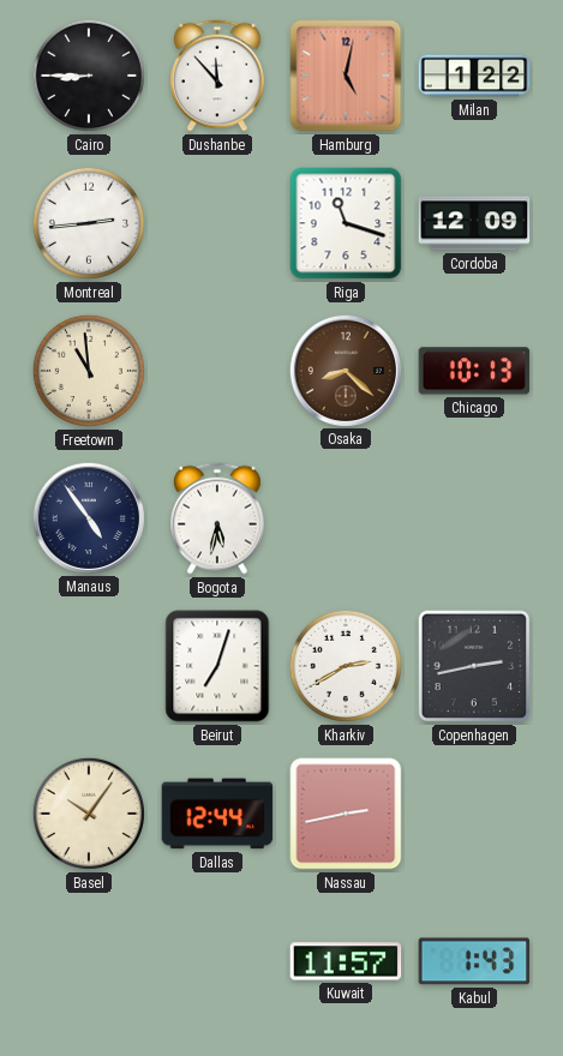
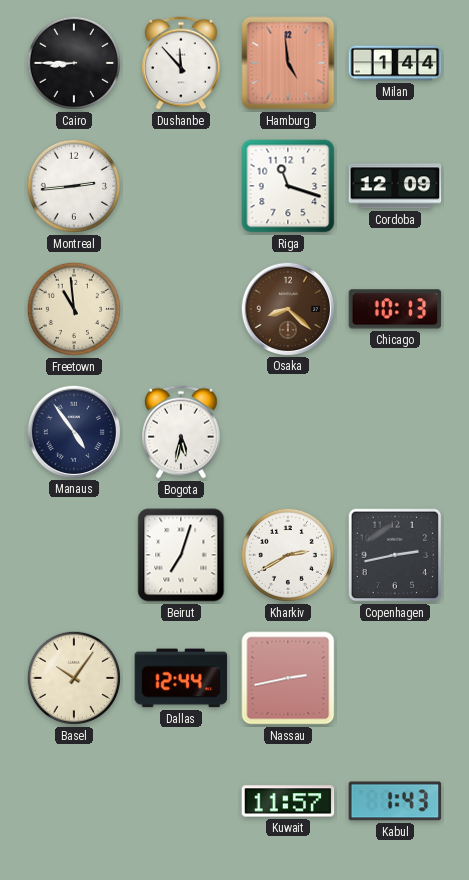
Hamburg: 5:02 -> 4:59 (288, 63)
Milan: 1:22 -> 1:44 (395, 63)
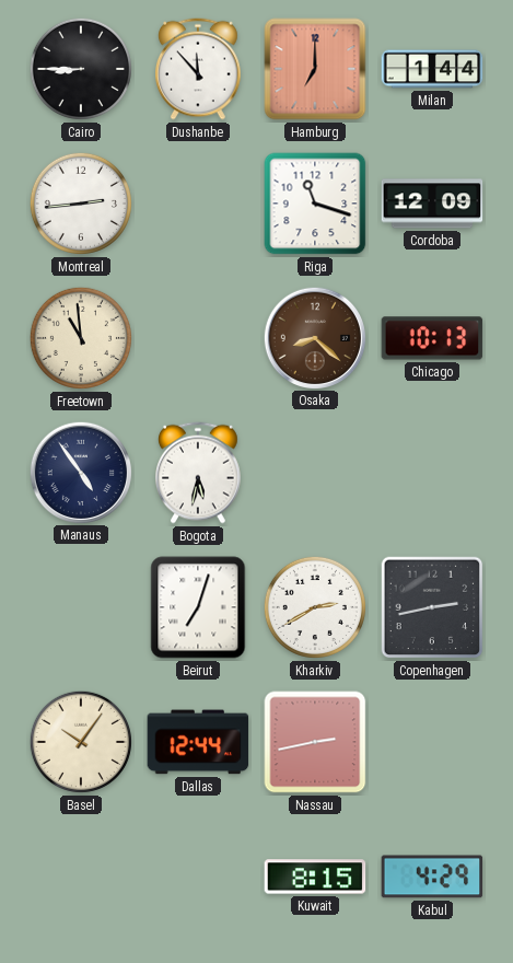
Hamburg: 4:59 -> 7:00 (315, 69)
Kuwait: 11:57 -> 8:15 (315, 877)
Kabul: 1:43 -> 4:29 (432, 877)
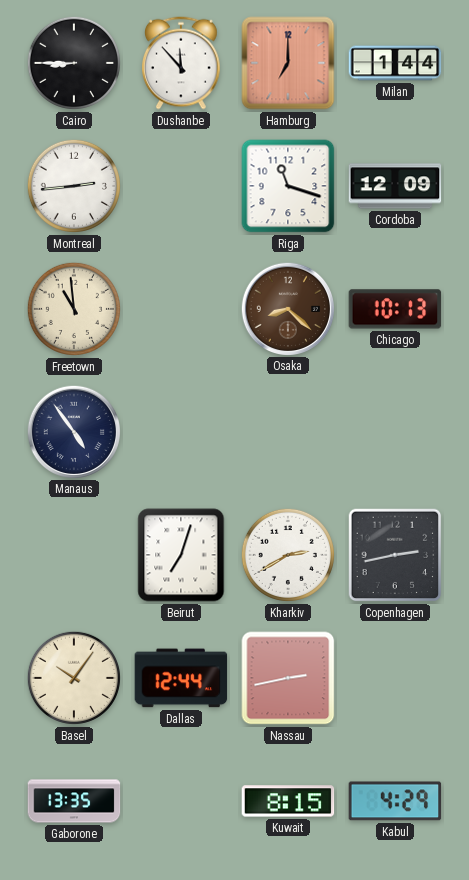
Bogota: 5:32 -> none (199, 473)
Gaborone: none -> 13:35 (74, 801)
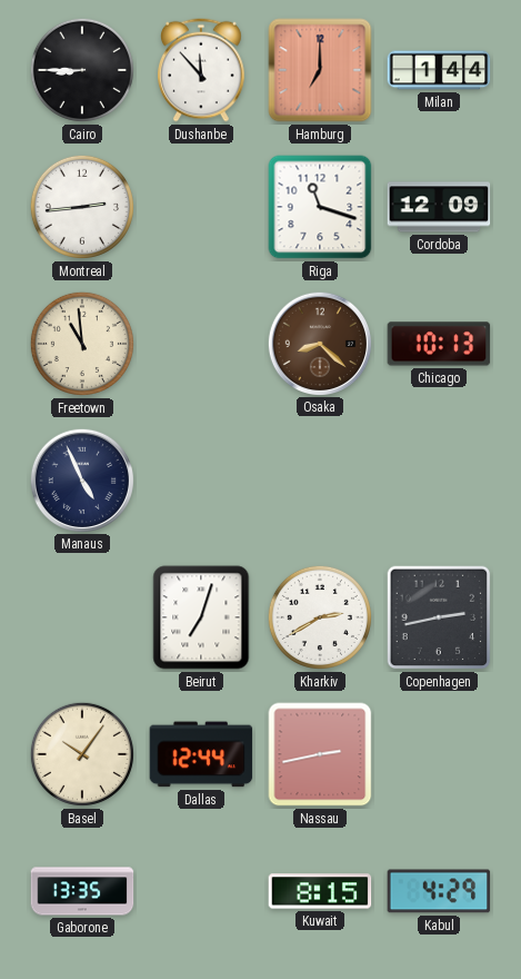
Manaus: 4:54 -> 4:56 (81, 479)
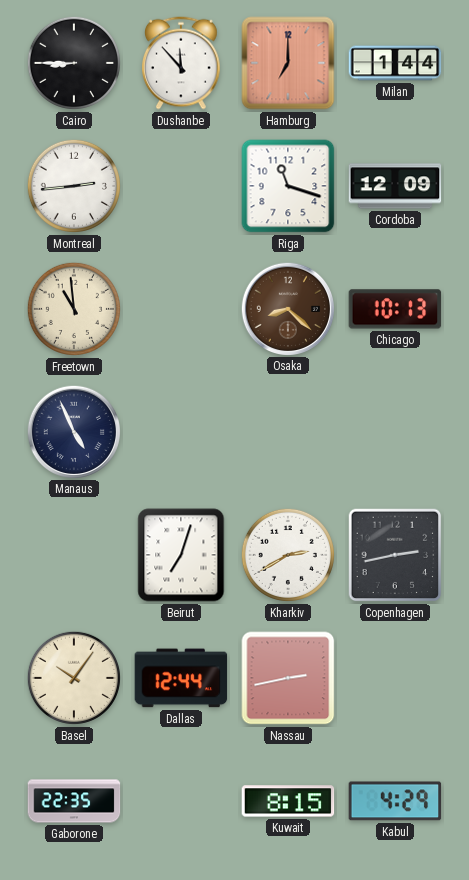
Gaborone: 13:35 -> 22:35 (74, 801)
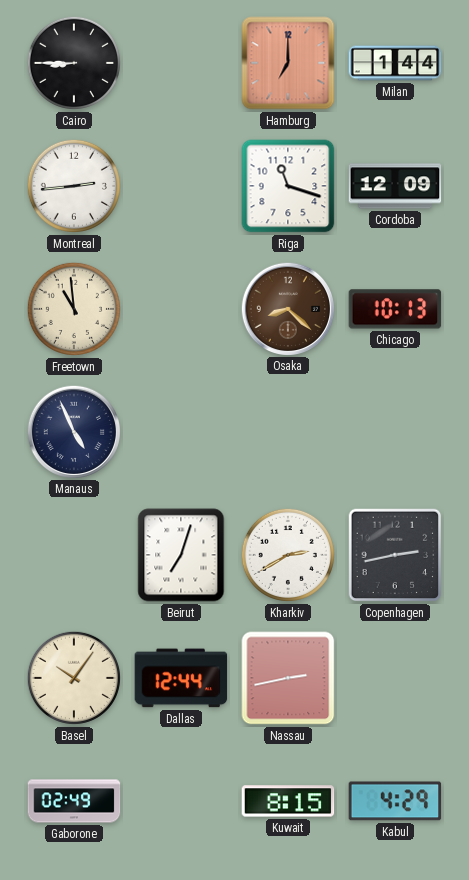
Dushanbe: 11:53 -> none (182, 63)
Gaborone: 22:35 -> 02:49 (74, 801)
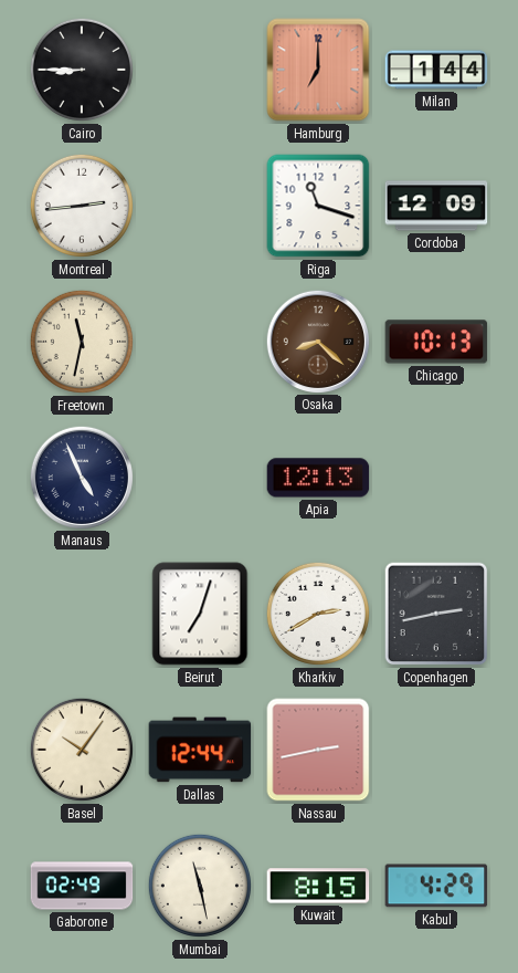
Freetown: 10:59 -> 11:32 (82, 342)
Apia: none -> 12:13 (318, 478)
Mumbai: none -> 11:28 (200, 886)
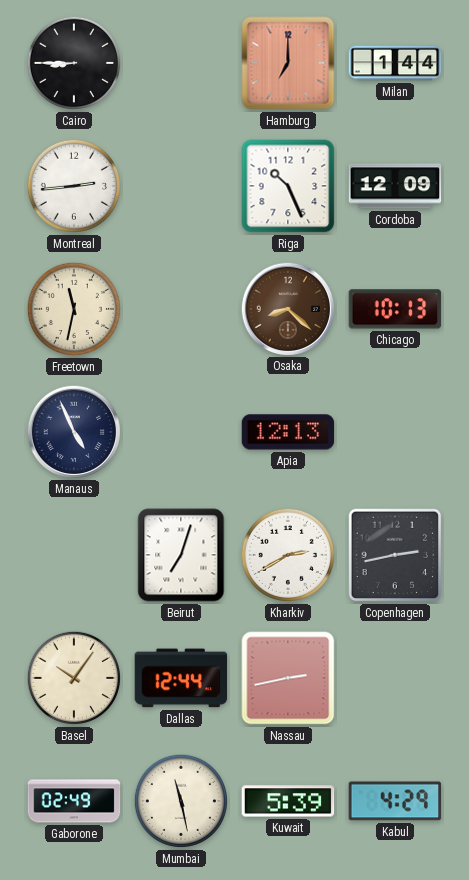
Riga: 11:18 -> 10:26 (288, 186)
Kuwait: 8:15 -> 5:39 (288, 801)
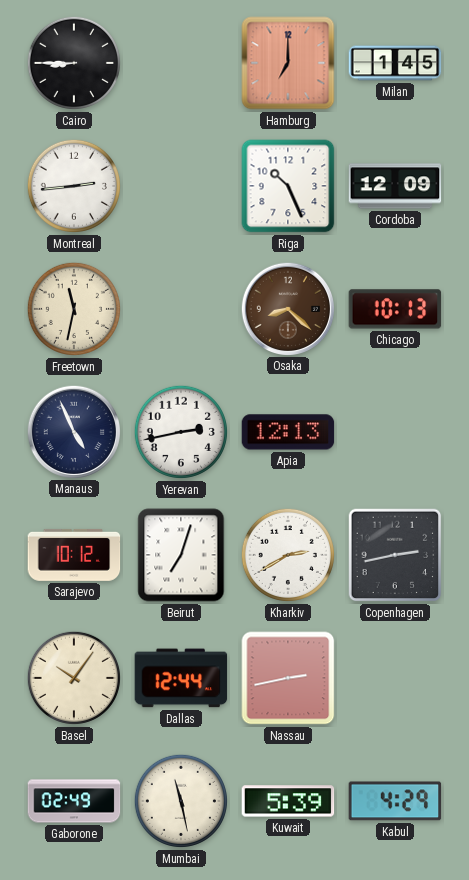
Milan: 1:44 -> 1:45 (395, 63)
Yerevan: none -> 2:43 (181, 432)
Sarajevo: none -> 10:12 (74, 555)
